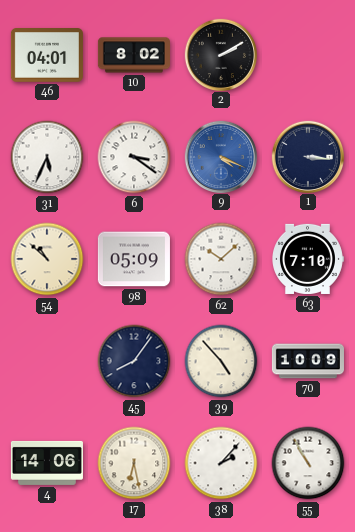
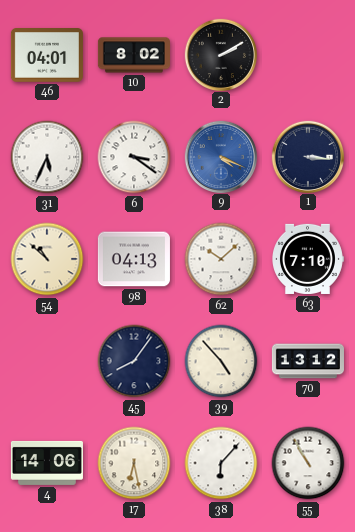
98: 05:09 -> 04:13 (134, 259)
70: 10:09 -> 13:12 (308, 361)
38: 2:07 -> 6:07 (221, 463)
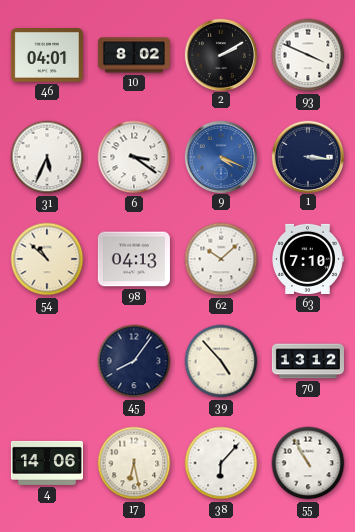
93: none -> 3:49 (308, 55)
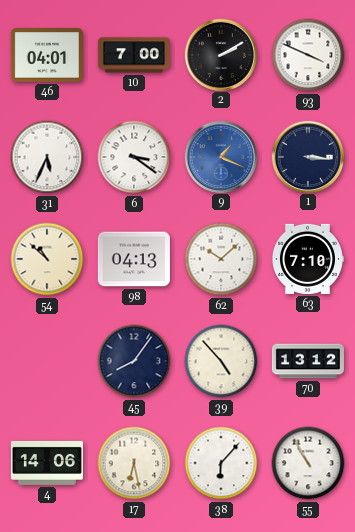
10: 8:02 -> 7:00 (134, 55)
9: 4:19 -> 1:19 (220, 156)
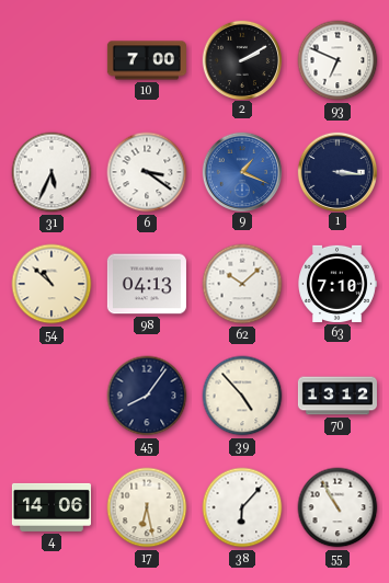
46: 04:01 -> none (47, 56)
93: 3:49 -> 6:49 (337, 60)
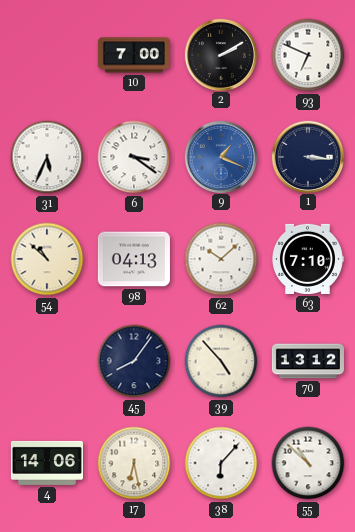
55: 10:55 -> 10:52 (308, 463)
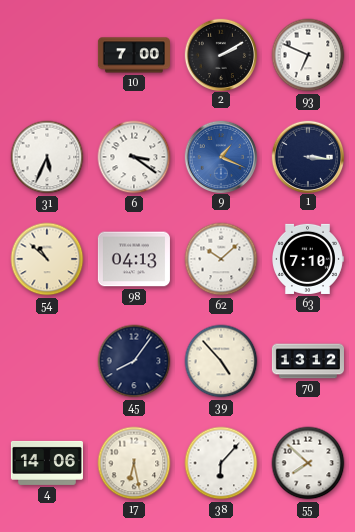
55: 10:52 -> 7:52 (308, 463)
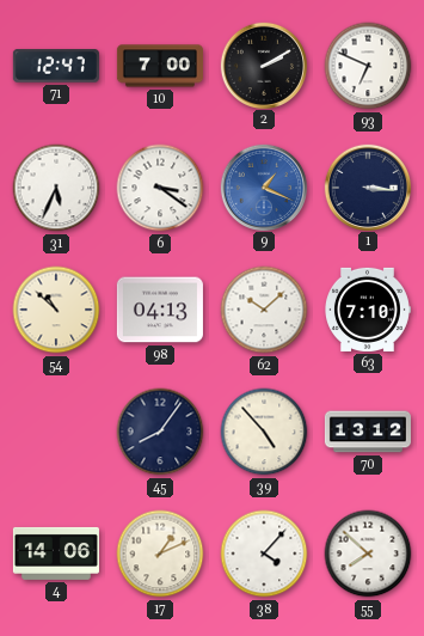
71: none -> 12:47 (56, 66)
17: 6:28 -> 1:11 (160, 554)
38: 6:07 -> 4:07 (264, 554)
